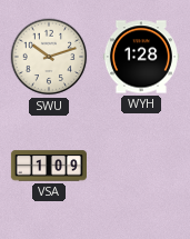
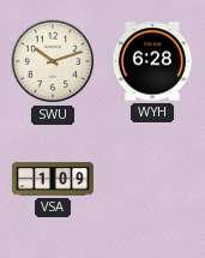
WYH: 1:28 -> 6:28 (152, 61)
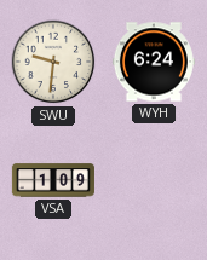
SWU: 10:12 -> 9:31 (53, 62)
WYH: 6:28 -> 6:24 (154, 62)
